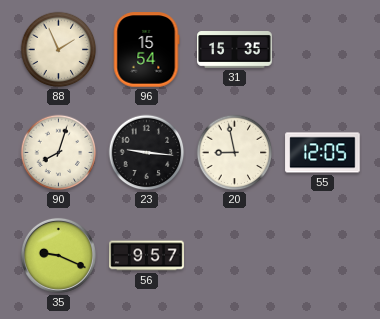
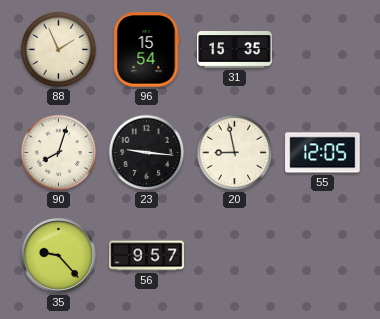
35: 9:19 -> 9:23 (58, 255)
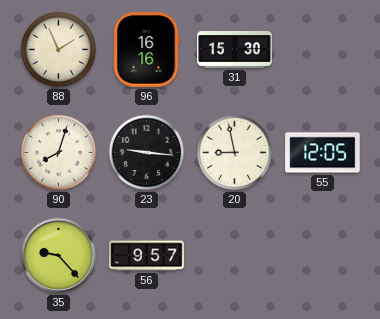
96: 15:54 -> 16:16 (146, 50)
31: 15:35 -> 15:30 (235, 50)
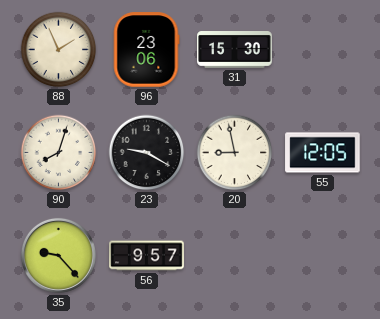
96: 16:16 -> 23:06 (146, 50)
23: 9:16 -> 9:20 (147, 153)
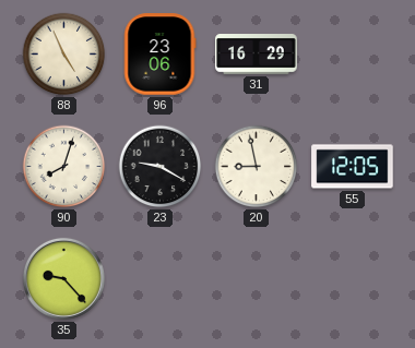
88: 1:56 -> 4:56 (64, 55)
31: 15:30 -> 16:29 (257, 55)
56: 9:57 -> none (147, 256)
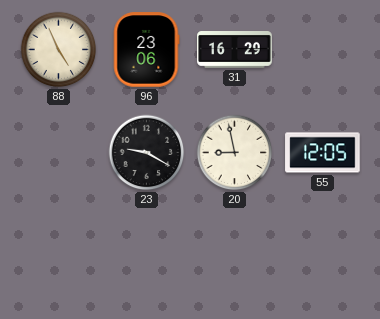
90: 8:03 -> none (64, 167)
35: 9:23 -> none (63, 278)
